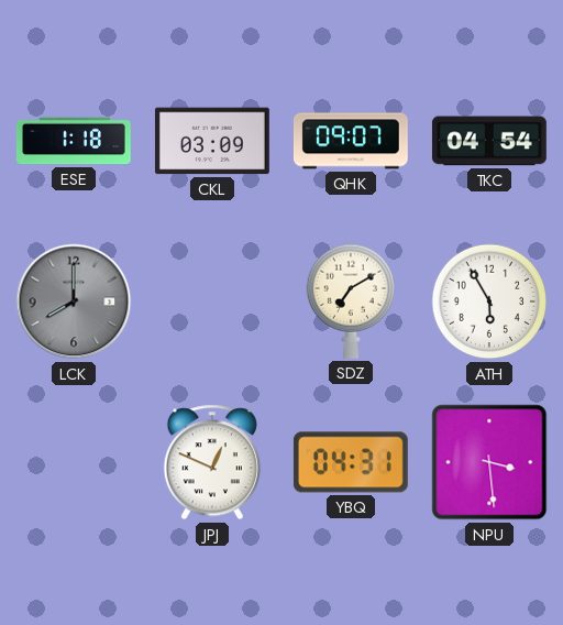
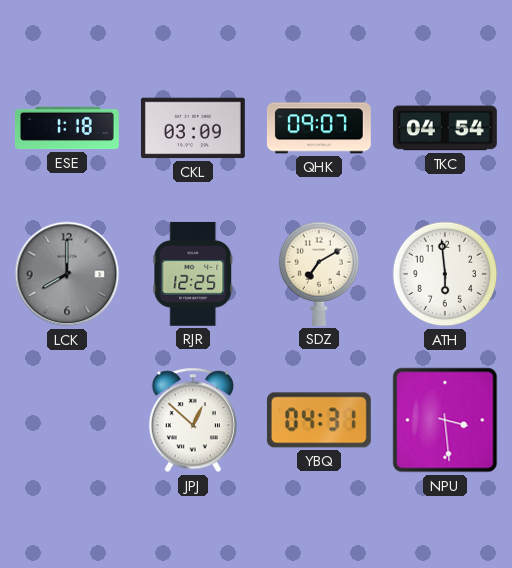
RJR: none -> 12:25 (193, 274)
ATH: 5:55 -> 5:59 (445, 274)
JPJ: 12:49 -> 12:52 (193, 420)
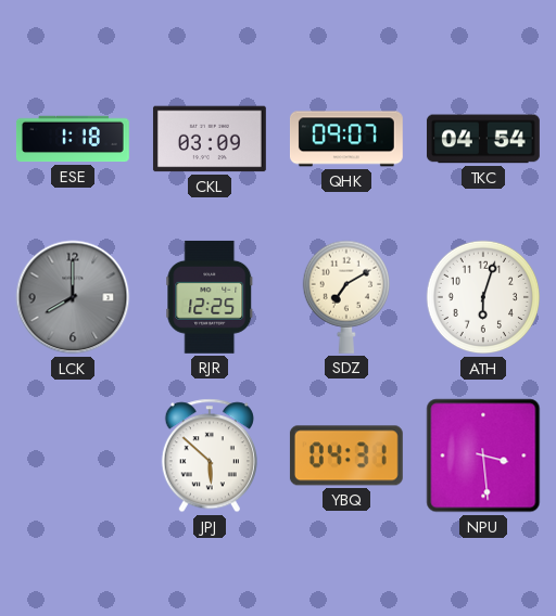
ATH: 5:59 -> 6:03 (483, 297)
JPJ: 12:52 -> 5:52 (210, 455)
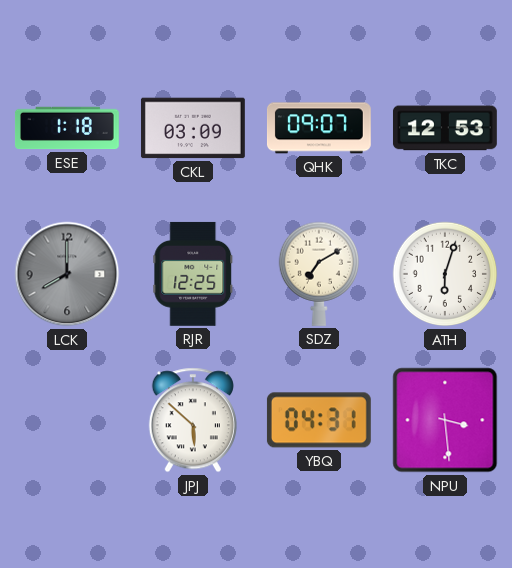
TKC: 04:54 -> 12:53 (445, 128)
